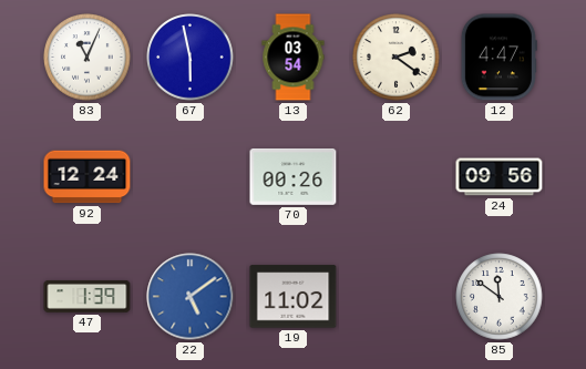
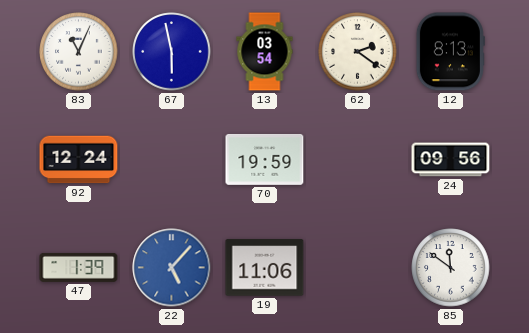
12: 4:47 -> 8:13 (450, 52)
70: 00:26 -> 19:59 (265, 159)
22: 5:09 -> 5:07 (172, 268)
19: 11:02 -> 11:06 (265, 268)
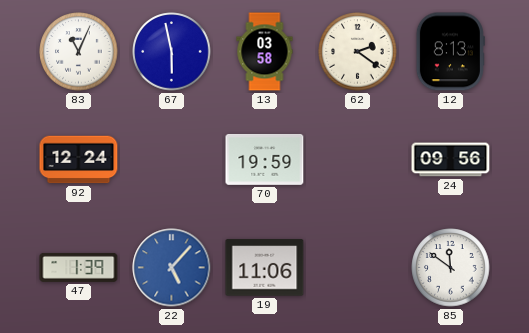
13: 03:54 -> 03:58 (265, 52)
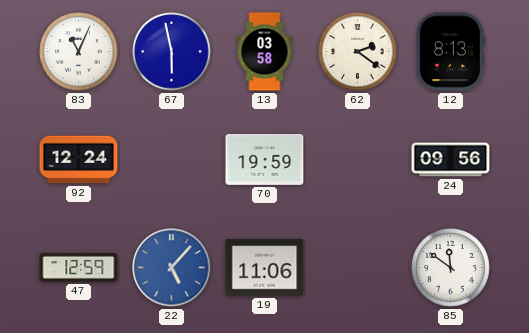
47: 1:39 -> 12:59 (79, 267)
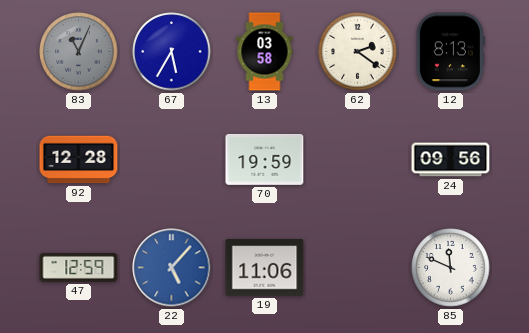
83 dial: white -> grey (79, 52)
67: 5:58 -> 5:35 (172, 52)
92: 12:24 -> 12:28 (79, 160)
85: 11:51 -> 11:49 (451, 268)
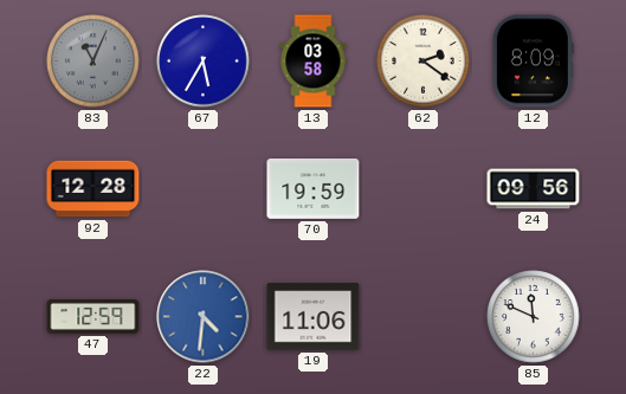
12: 8:13 -> 8:09 (533, 62)
22: 5:07 -> 4:31 (204, 317)
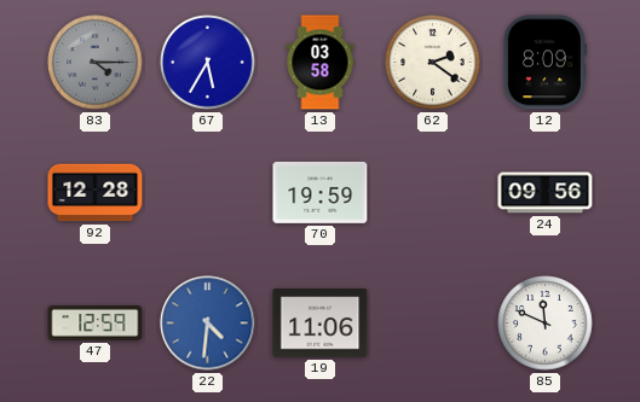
83: 11:04 -> 4:15 (96, 63)
